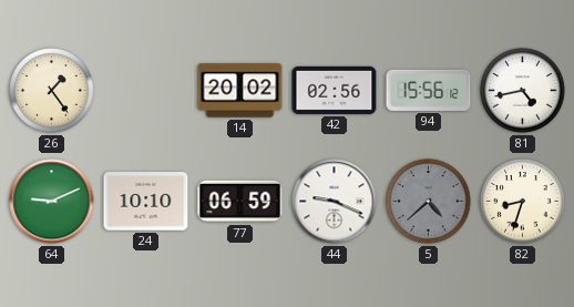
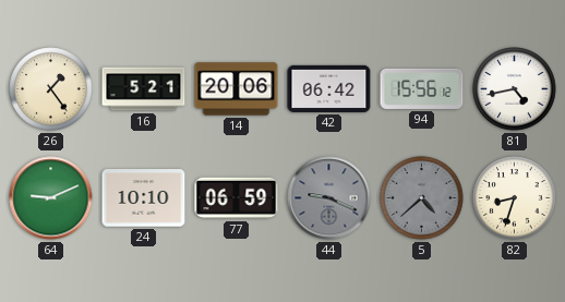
16: none -> 5:21 (144, 89)
14: 20:02 -> 20:06 (237, 89)
42: 02:56 -> 06:42 (329, 88)
44 dial: white -> grey (329, 198)
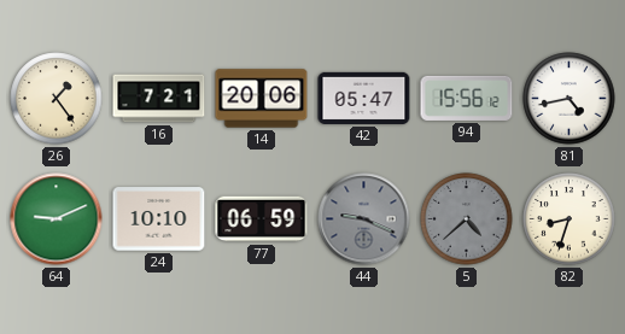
16: 5:21 -> 7:21 (159, 99)
42: 06:42 -> 05:47 (364, 98)
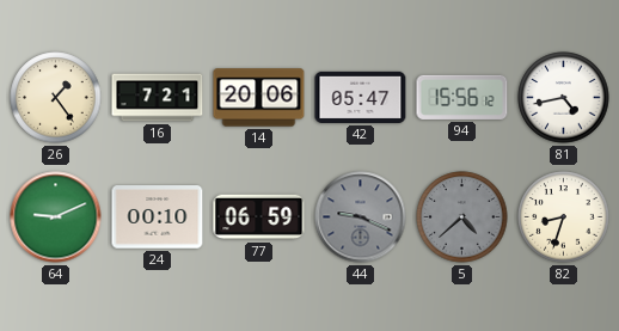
24: 10:10 -> 00:10 (158, 217)
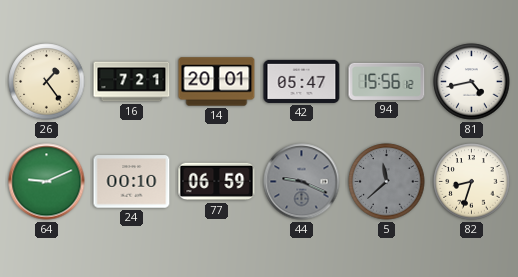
14: 20:06 -> 20:01 (217, 82)
5: 4:38 -> 11:38 (387, 182)
